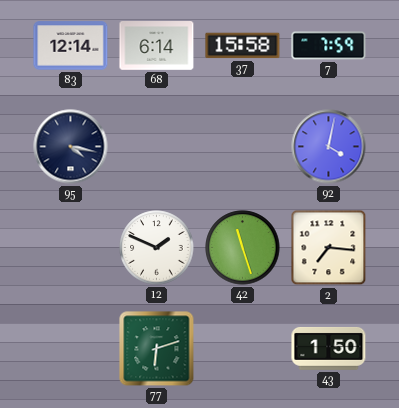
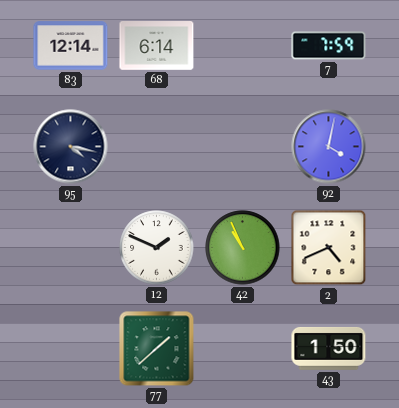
37: 15:58 -> none (243, 46)
42: 11:27 -> 10:56 (243, 248)
2: 7:16 -> 4:41 (329, 248)
77: 6:12 -> 1:38 (157, 349)
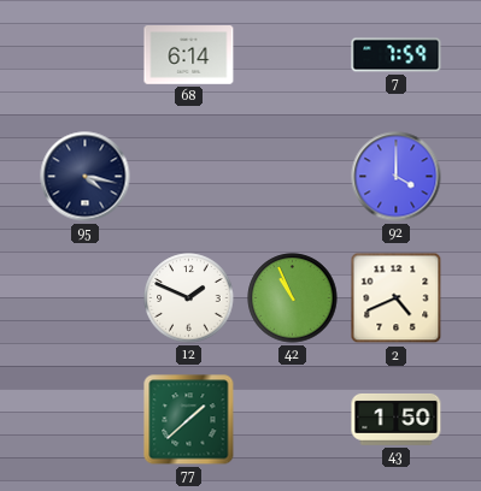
83: 12:14 -> none (71, 46)
92: 4:02 -> 4:00 (397, 177)
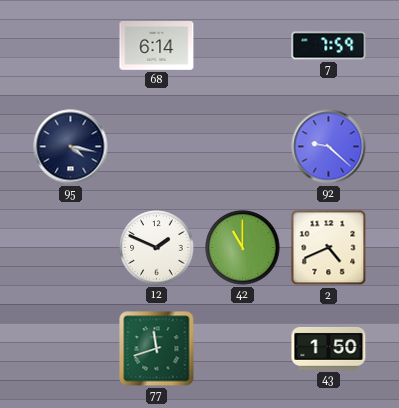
92: 4:00 -> 9:22 (329, 147)
42: 10:56 -> 11:00 (243, 248)
77: 1:38 -> 11:42 (157, 349)
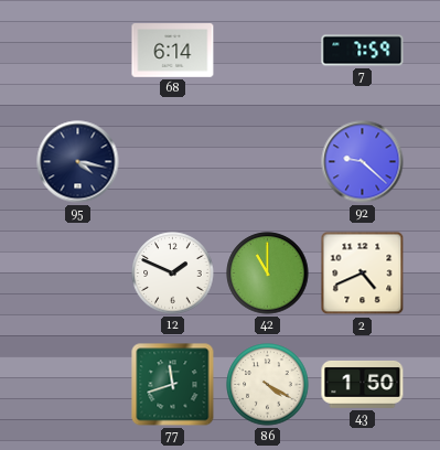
86: none -> 4:20 (268, 385)
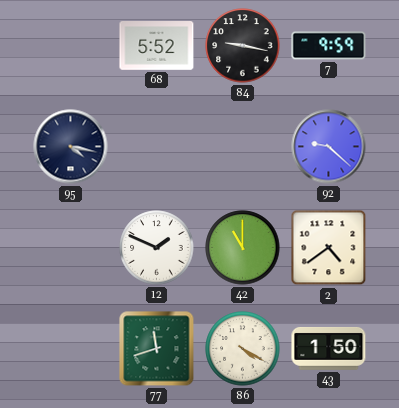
68: 6:14 -> 5:52 (157, 46)
84: none -> 9:17 (243, 46)
7: 7:59 -> 9:59 (329, 46)
2: 4:41 -> 4:39 (329, 248)
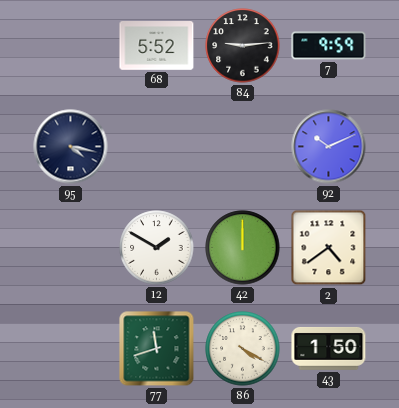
84: 9:17 -> 9:14 (243, 46)
92: 9:22 -> 10:11 (329, 147)
12: 1:49 -> 1:50 (157, 248)
42: 11:00 -> 12:00 (243, 248)
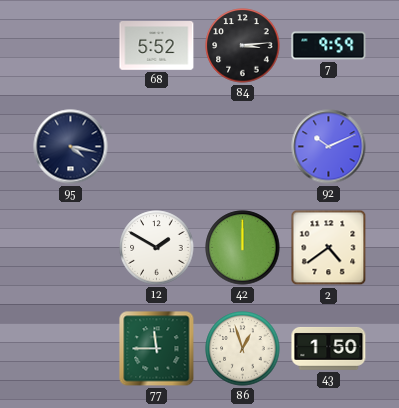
84: 9:14 -> 3:14 (243, 46)
77: 11:42 -> 11:45 (157, 349)
86: 4:20 -> 12:57 (243, 349)
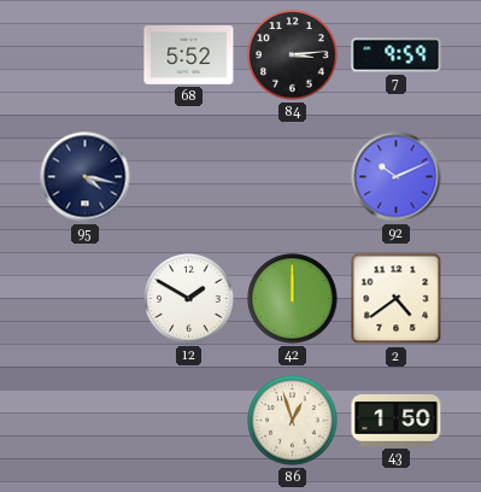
77: 11:45 -> none (157, 349)
